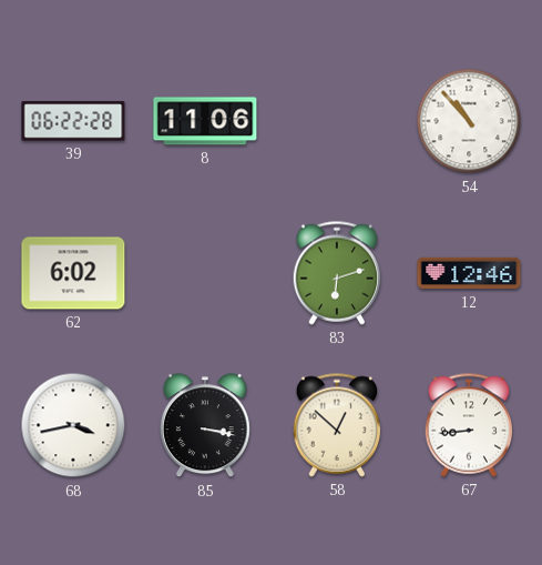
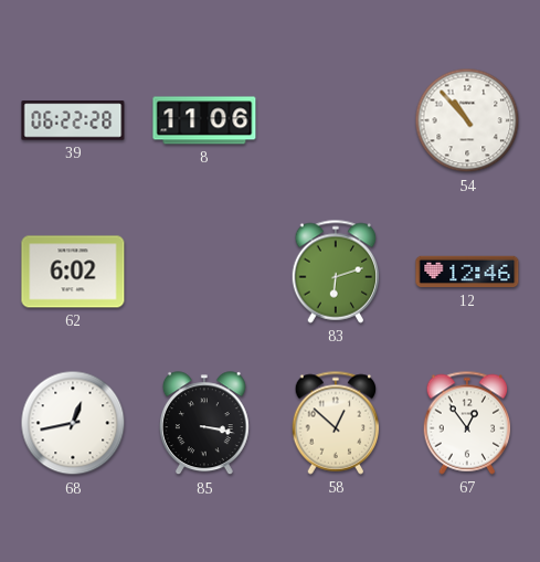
68: 3:43 -> 12:43 (73, 423)
67: 8:44 -> 12:54 (467, 423)
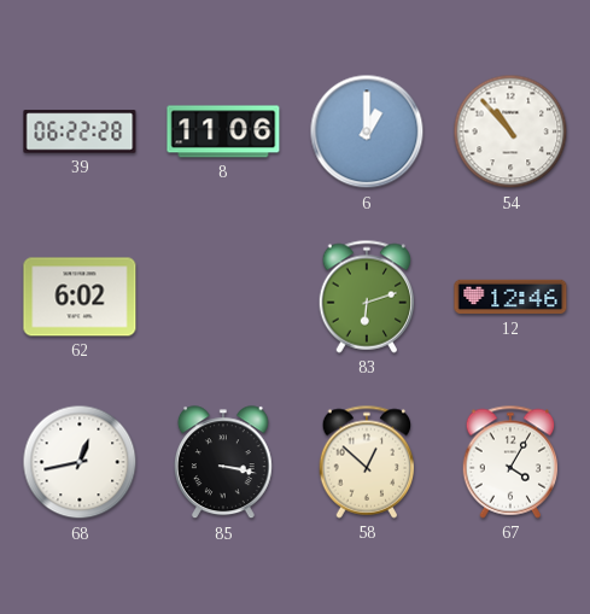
6: none -> 1:00 (367, 131)
67: 12:54 -> 4:05 (510, 462)
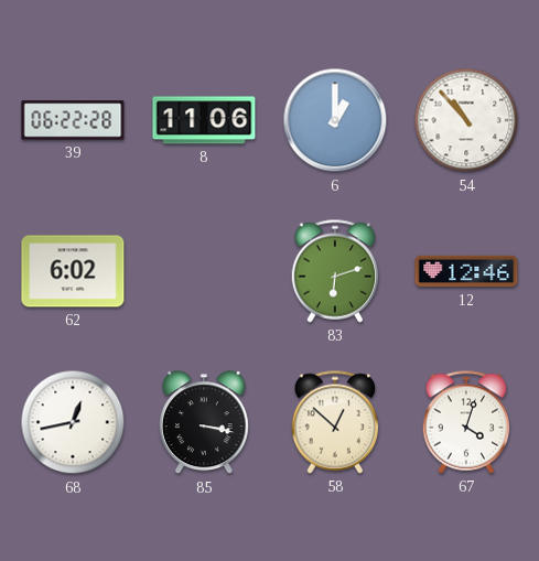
67: 4:05 -> 4:03 (466, 422)
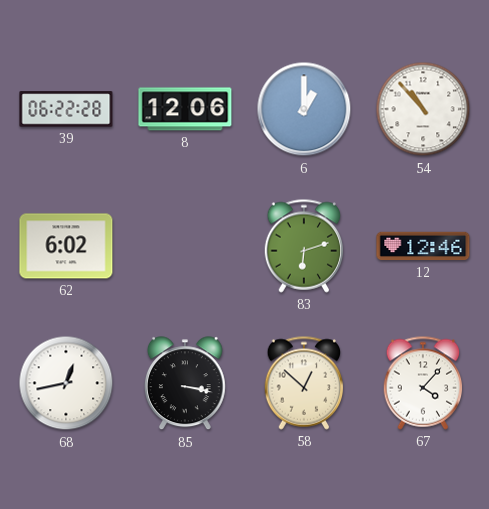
8: 11:06 -> 12:06 (185, 109)
67: 4:03 -> 4:07 (423, 383)
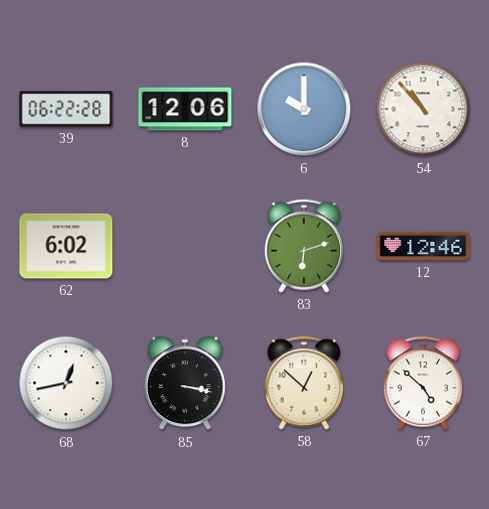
6: 1:00 -> 10:00 (304, 109)
67: 4:07 -> 4:52 (423, 383)
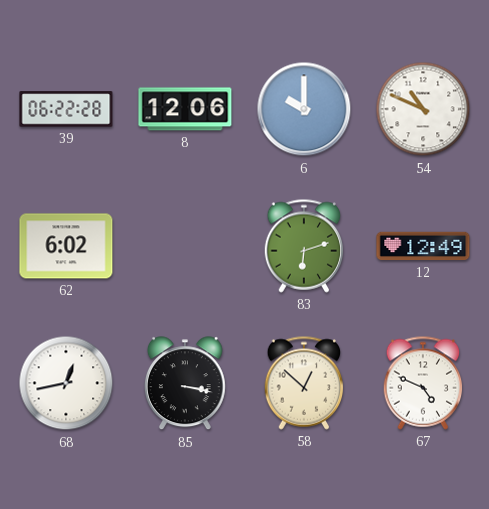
54: 10:53 -> 10:49 (423, 109)
12: 12:46 -> 12:49 (423, 246)
67: 4:52 -> 4:49 (423, 383)
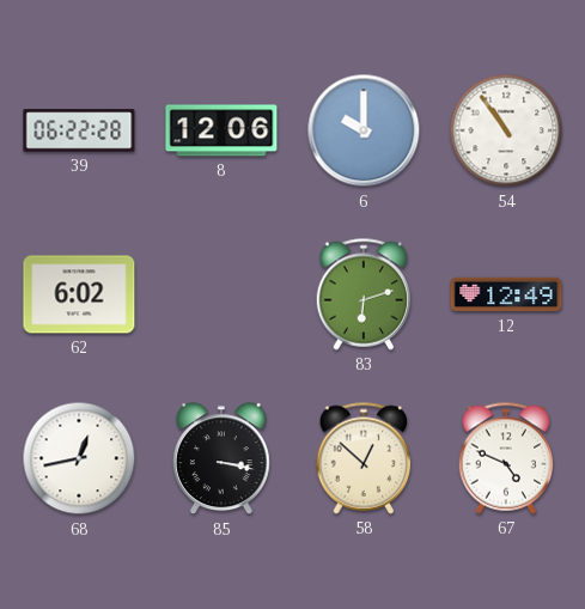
54: 10:49 -> 10:54 (506, 130)
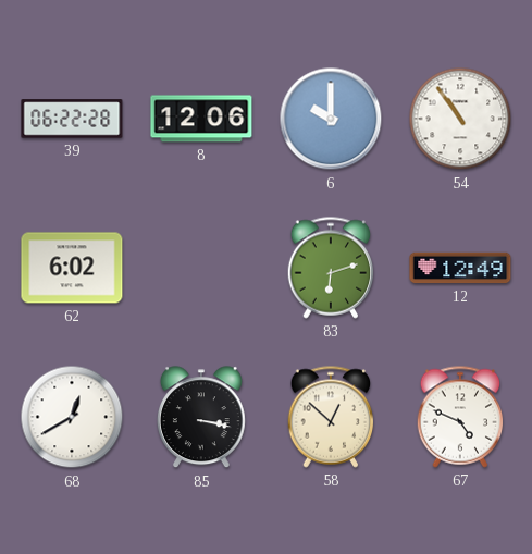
68: 12:43 -> 12:40 (72, 417)
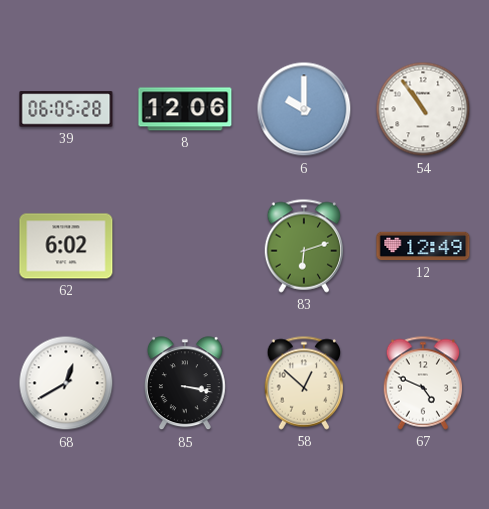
39: 06:22 -> 06:05 (66, 109)
